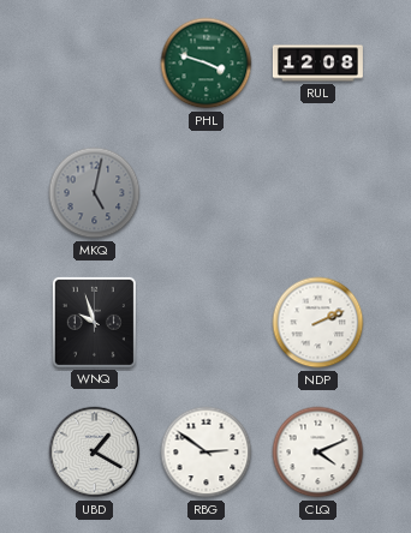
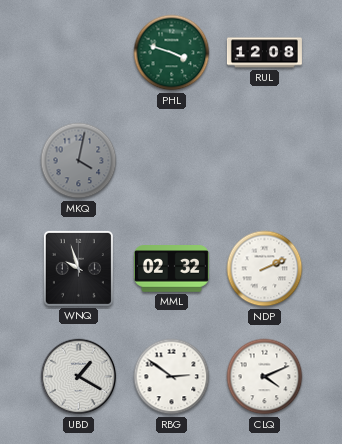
MKQ: 5:02 -> 4:02 (79, 161)
MML: none -> 02:32 (171, 269)
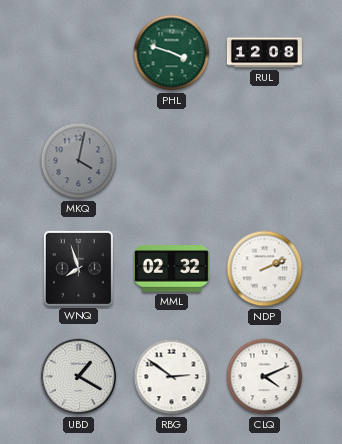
WNQ: 9:57 -> 7:57 (78, 268)
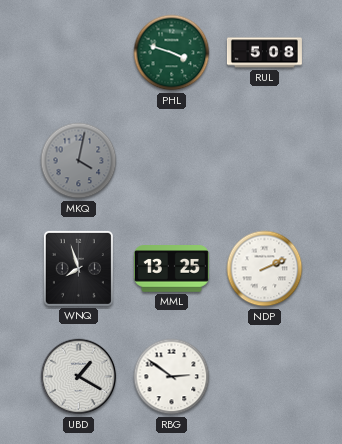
RUL: 12:08 -> 5:08 (264, 53)
MML: 02:32 -> 13:25 (171, 269)
CLQ: 4:11 -> none (265, 377)
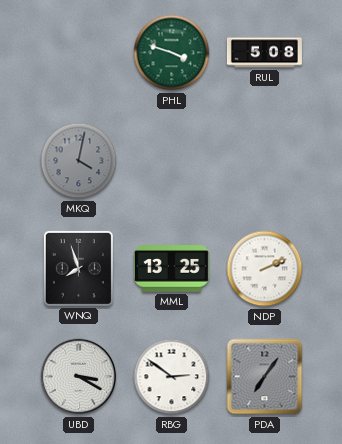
UBD: 1:20 -> 3:20 (79, 377)
PDA: none -> 7:06 (265, 377)
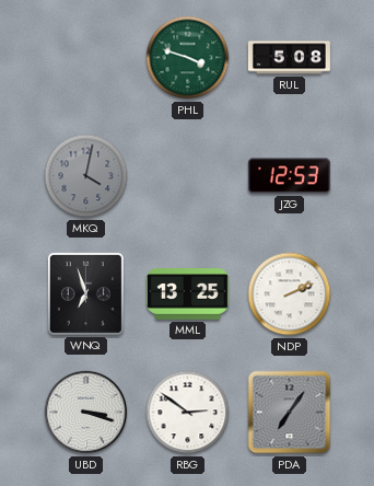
JZG: none -> 12:53 (289, 176)
WNQ: 7:57 -> 6:57 (85, 293)
UBD: 3:20 -> 3:18 (86, 413)
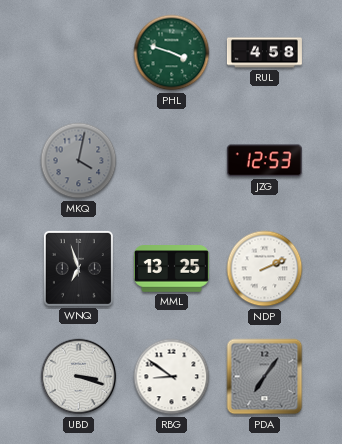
RUL: 5:08 -> 4:58 (264, 53)
RBG: 2:51 -> 8:51 (172, 377)
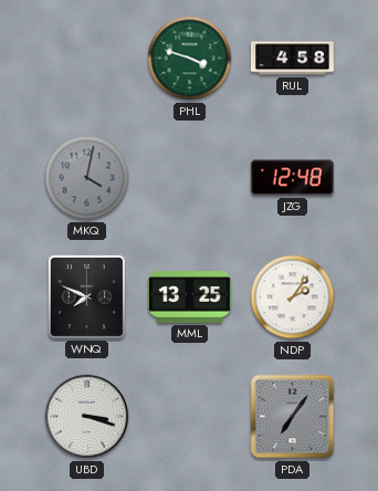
JZG: 12:53 -> 12:48 (292, 178)
WNQ: 6:57 -> 7:49 (86, 296)
NDP: 2:11 -> 2:06 (293, 297)
RBG: 8:51 -> none (172, 377)
